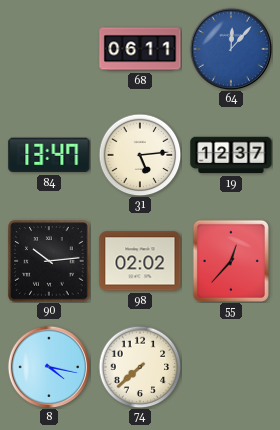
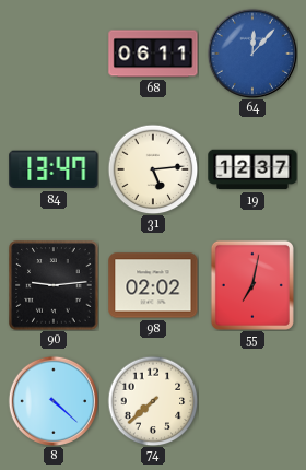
90: 10:14 -> 9:14 (54, 285)
55: 12:37 -> 7:02 (252, 285)
8: 4:17 -> 4:22 (52, 400)
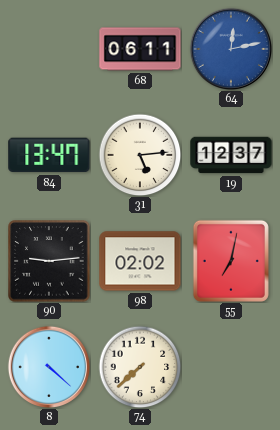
64: 12:07 -> 12:13 (230, 48)
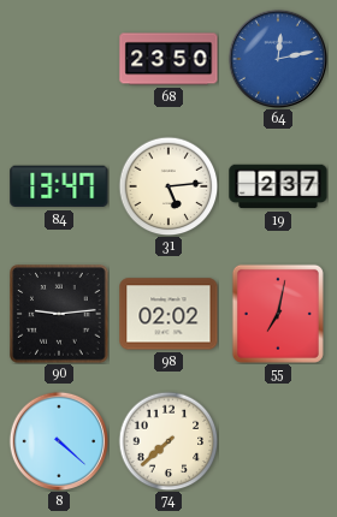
68: 06:11 -> 23:50 (168, 59)
19: 12:37 -> 2:37 (278, 186)
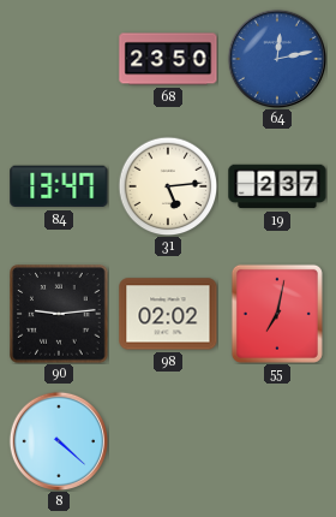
74: 7:38 -> none (168, 441)
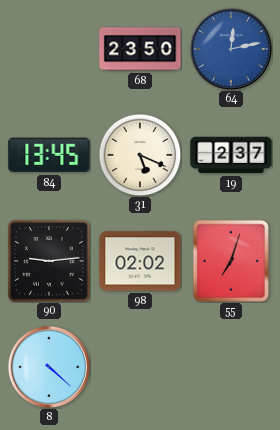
84: 13:47 -> 13:45 (49, 155)
31: 5:14 -> 5:19 (140, 155)
55: 7:02 -> 7:03 (231, 261)
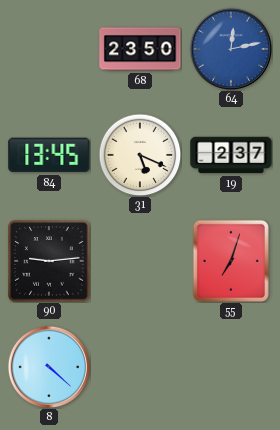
98: 02:02 -> none (140, 261)
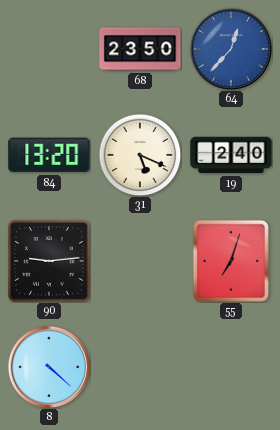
64: 12:13 -> 12:37 (230, 48)
84: 13:45 -> 13:20 (49, 155)
19: 2:37 -> 2:40 (231, 155)
